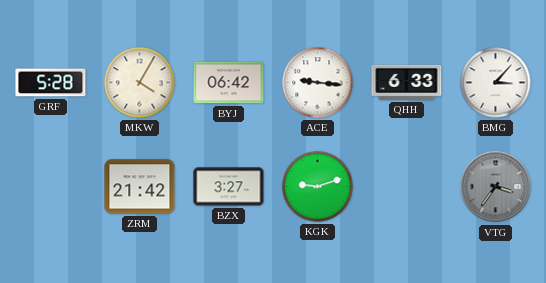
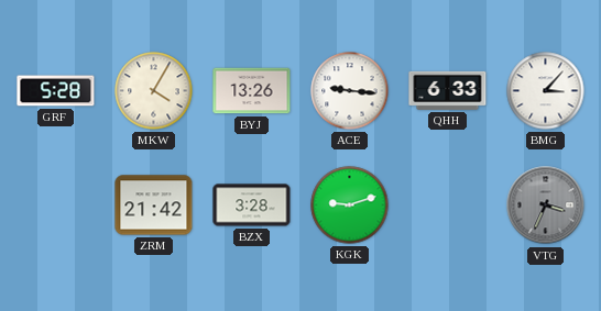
BYJ: 06:42 -> 13:26 (252, 91)
BZX: 3:27 -> 3:28 (252, 206)
VTG: 3:36 -> 3:34 (546, 206)
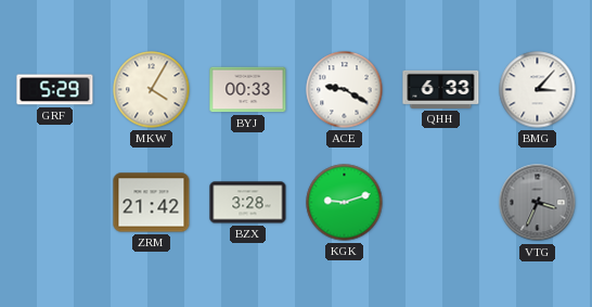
GRF: 5:28 -> 5:29 (55, 90)
BYJ: 13:26 -> 00:33 (248, 90)
ACE: 9:16 -> 9:20 (345, 90)
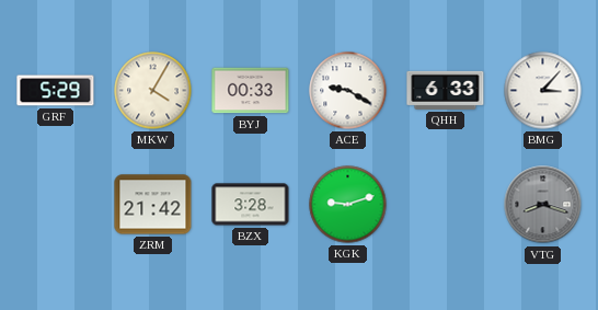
VTG: 3:34 -> 8:18 (543, 205)
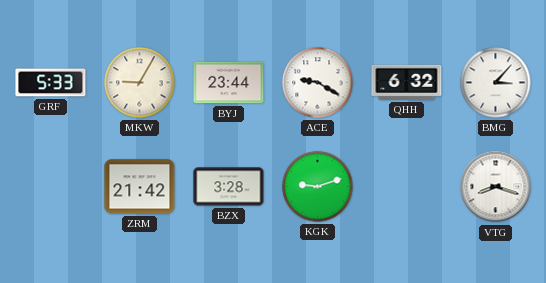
GRF: 5:29 -> 5:33 (51, 83)
MKW: 4:05 -> 9:05 (140, 83)
BYJ: 00:33 -> 23:44 (229, 83)
QHH: 6:33 -> 6:32 (407, 82)
VTG dial: grey -> white (496, 187)
